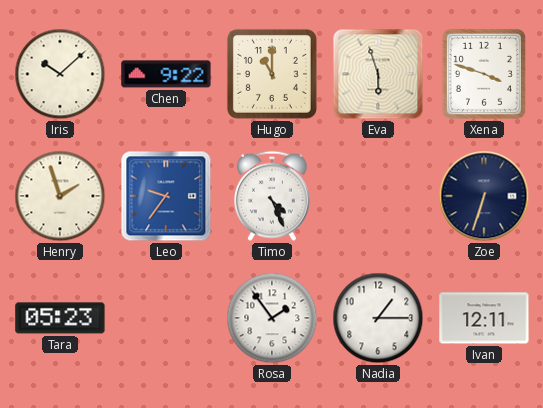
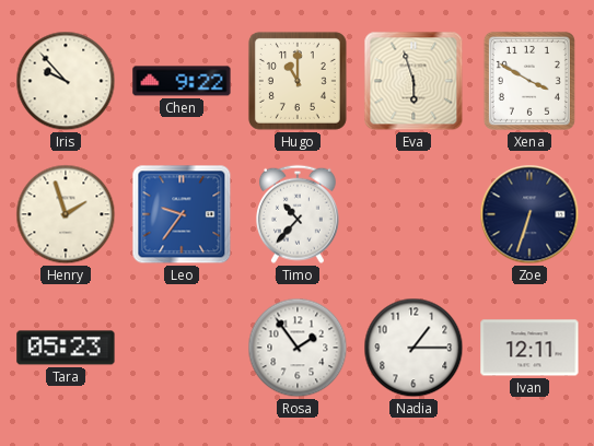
Iris: 10:08 -> 9:53 (66, 81)
Xena: 3:48 -> 3:50 (529, 81)
Timo: 4:26 -> 10:37 (298, 214)
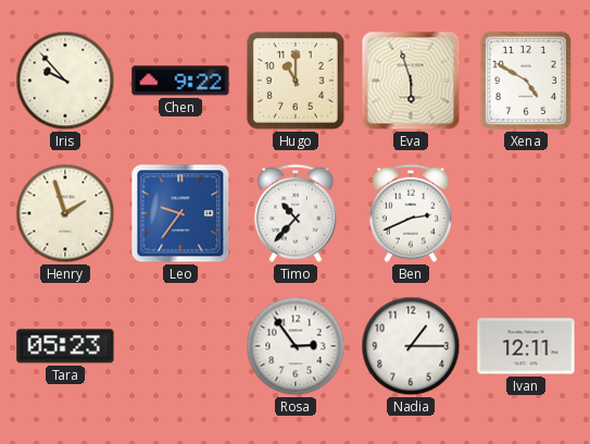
Xena: 3:50 -> 4:50 (526, 81)
Ben: none -> 2:41 (411, 213)
Zoe: 6:33 -> none (529, 214)
Rosa: 1:54 -> 2:54 (296, 346)
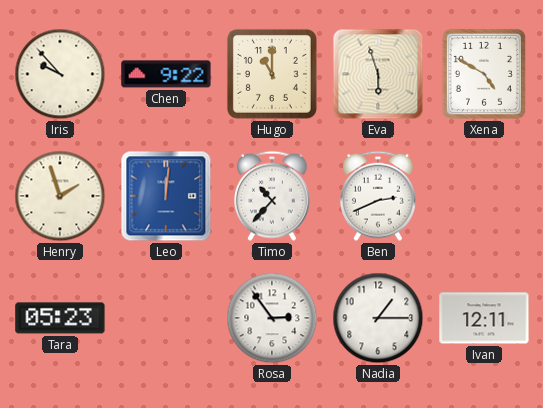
Leo: 9:36 -> 12:01 (166, 196)
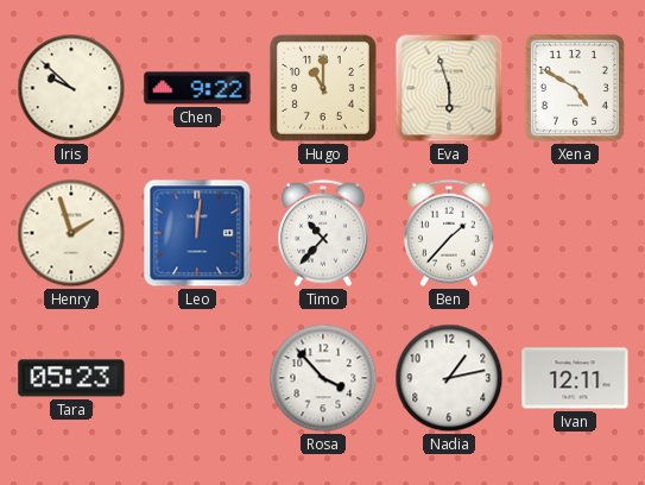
Iris: 9:53 -> 9:52 (71, 88)
Ben: 2:41 -> 1:37 (449, 233)
Rosa: 2:54 -> 3:53 (323, 378)
Nadia: 1:15 -> 1:13 (449, 378)
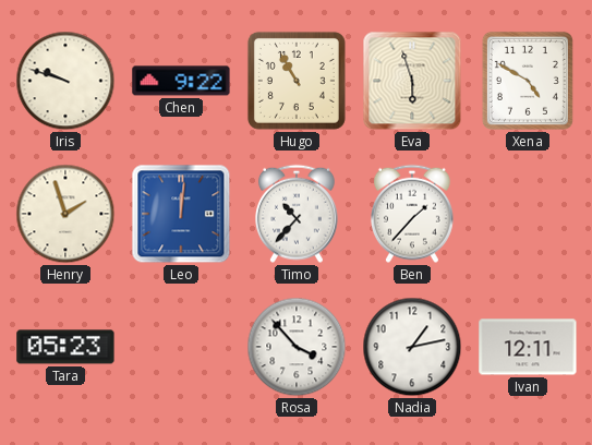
Iris: 9:52 -> 9:48 (65, 81)
Hugo: 11:00 -> 10:55 (297, 81)
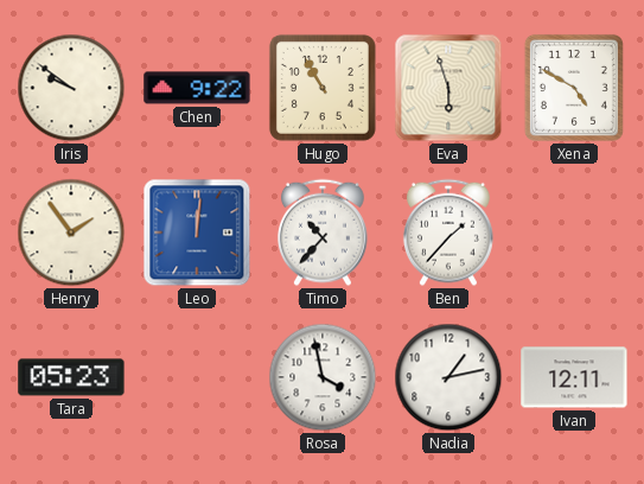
Iris: 9:48 -> 9:51 (71, 88)
Henry: 1:57 -> 1:54 (71, 233)
Rosa: 3:53 -> 3:58 (323, 377)
